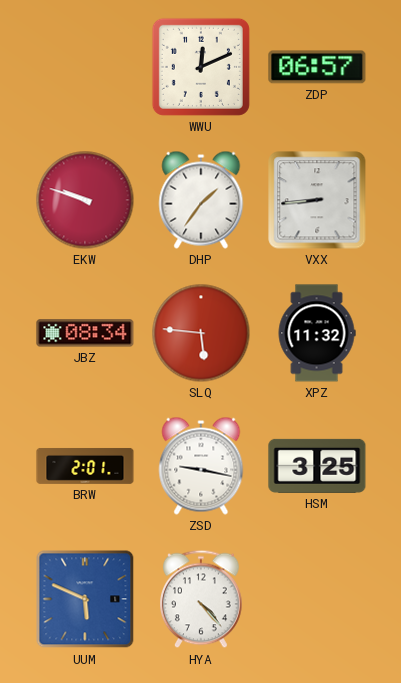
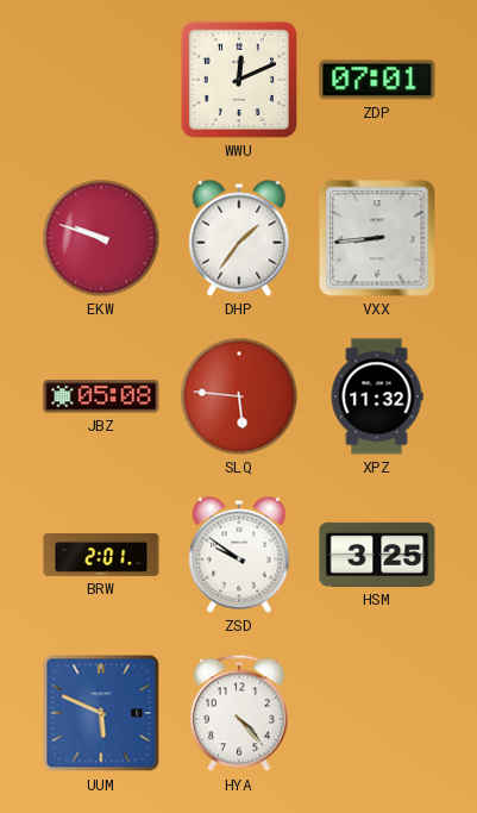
ZDP: 06:57 -> 07:01 (377, 80)
JBZ: 08:34 -> 05:08 (101, 396)
ZSD: 9:17 -> 9:51 (239, 555)
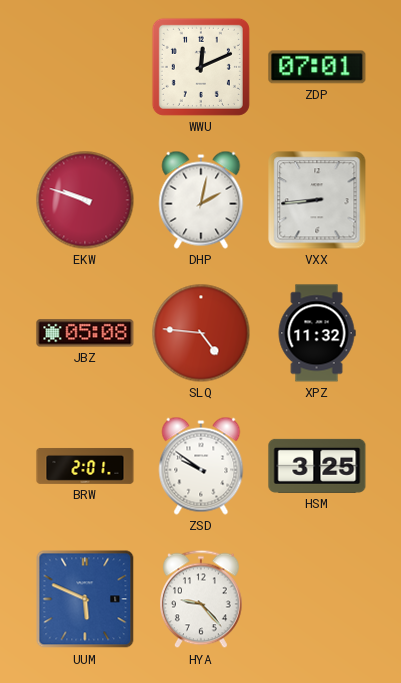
DHP: 1:36 -> 2:02 (201, 200)
SLQ: 5:46 -> 4:46 (201, 333)
HYA: 4:23 -> 9:23 (202, 599)
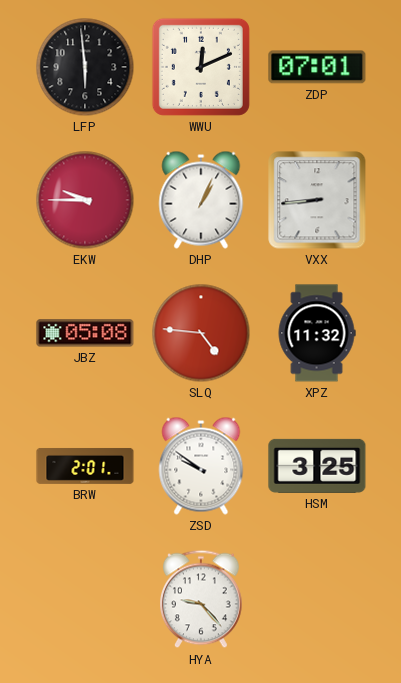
LFP: none -> 5:59 (85, 67)
EKW: 9:48 -> 9:45 (85, 200)
DHP: 2:02 -> 1:04 (201, 200)
UUM: 5:49 -> none (85, 599)
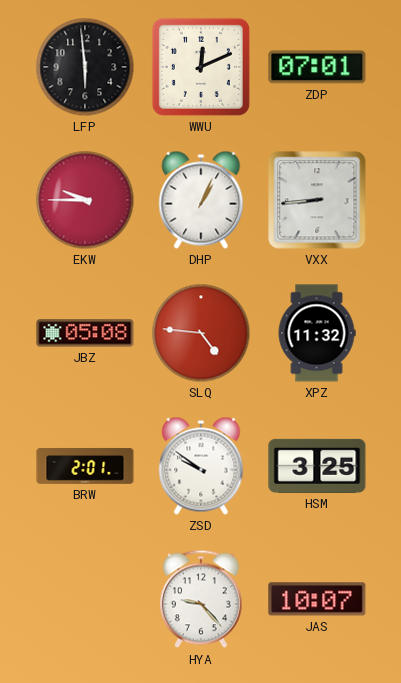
JAS: none -> 10:07 (317, 599)
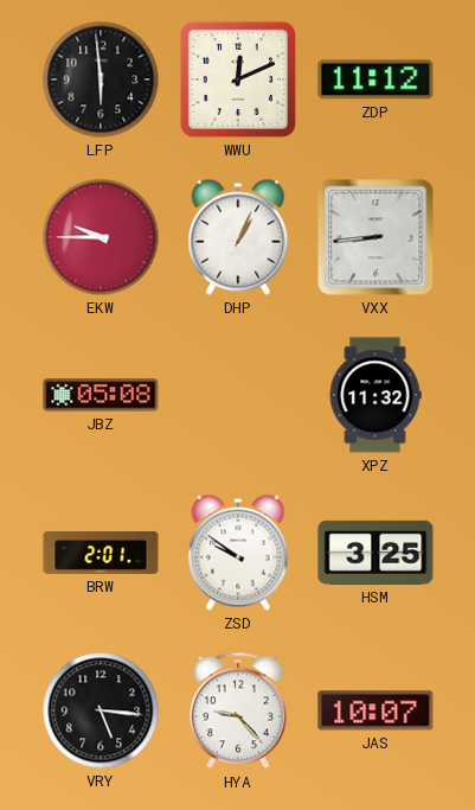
ZDP: 07:01 -> 11:12 (375, 79)
SLQ: 4:46 -> none (201, 333)
VRY: none -> 5:16 (101, 710)
